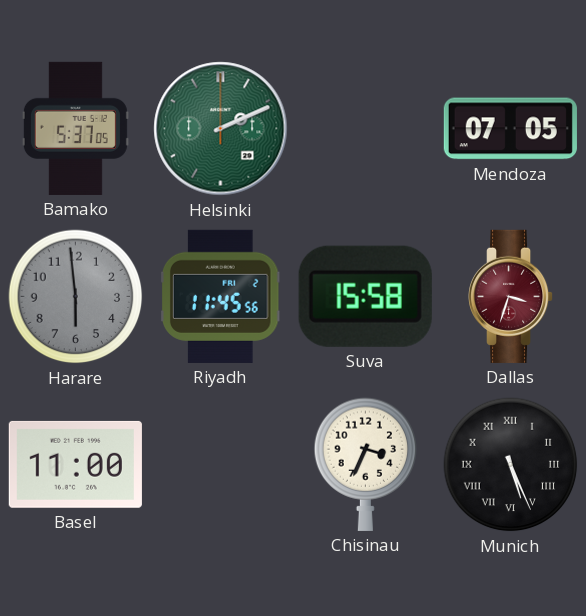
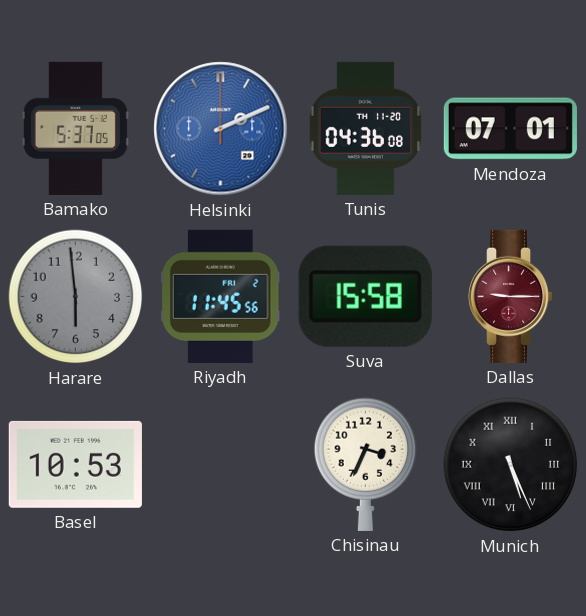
Helsinki dial: green -> blue (221, 129)
Tunis: none -> 04:36 (366, 128)
Mendoza: 07:05 -> 07:01 (510, 129)
Dallas: 3:33 -> 9:15 (512, 296)
Basel: 11:00 -> 10:53 (75, 464)
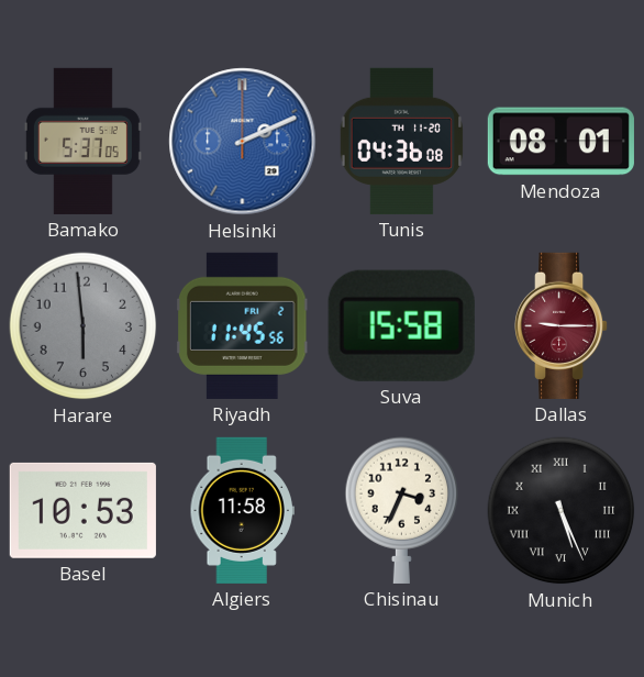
Mendoza: 07:01 -> 08:01 (560, 142)
Algiers: none -> 11:58 (242, 510)
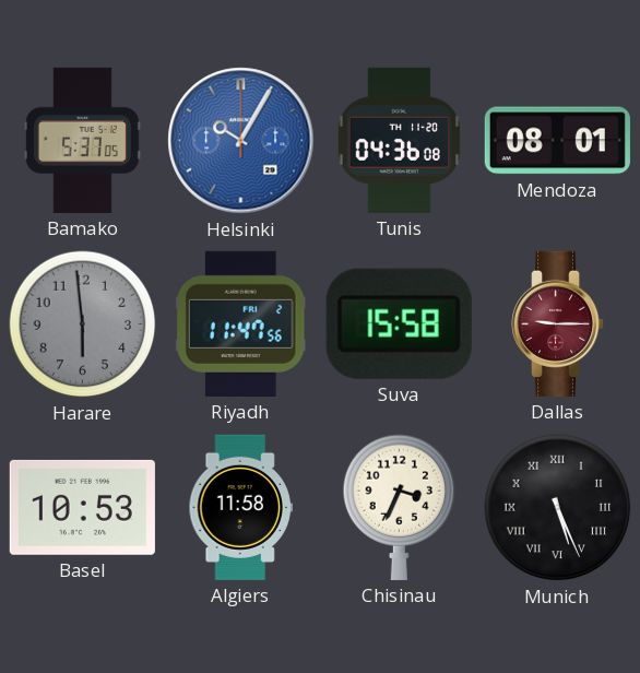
Helsinki: 2:11 -> 10:05 (241, 141)
Riyadh: 11:45 -> 11:47 (240, 323)
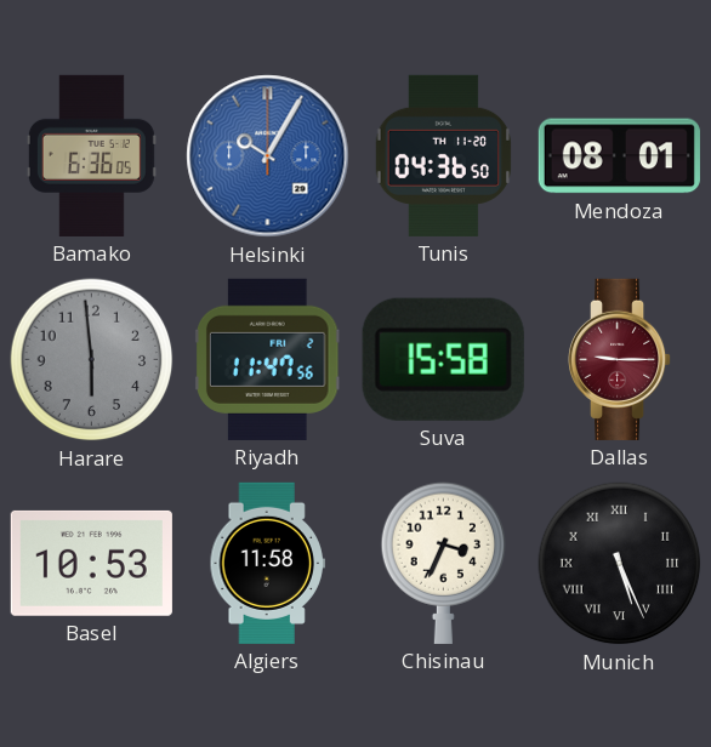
Bamako: 5:37 -> 6:36 (91, 155)
Tunis: 04:36:08 -> 04:36:50 (444, 155)
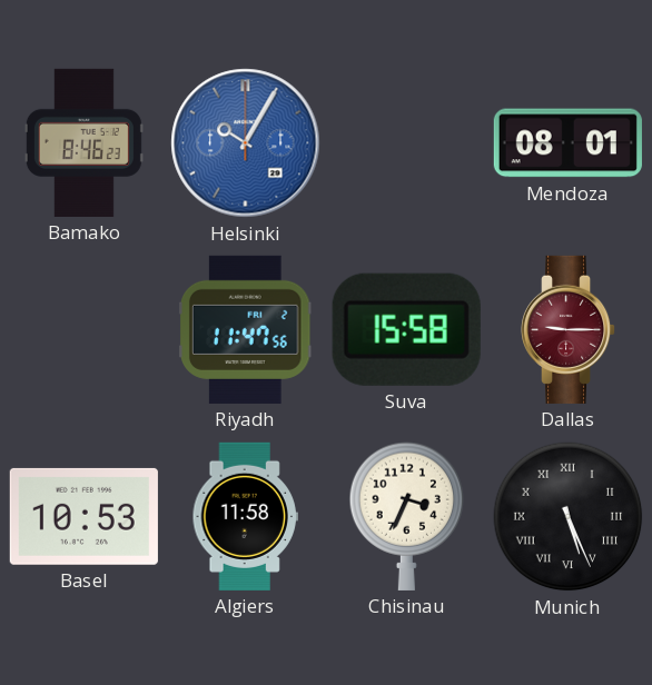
Bamako: 6:36 -> 8:46 (83, 142)
Tunis: 04:36 -> none (444, 155)
Harare: 5:59 -> none (92, 360)
